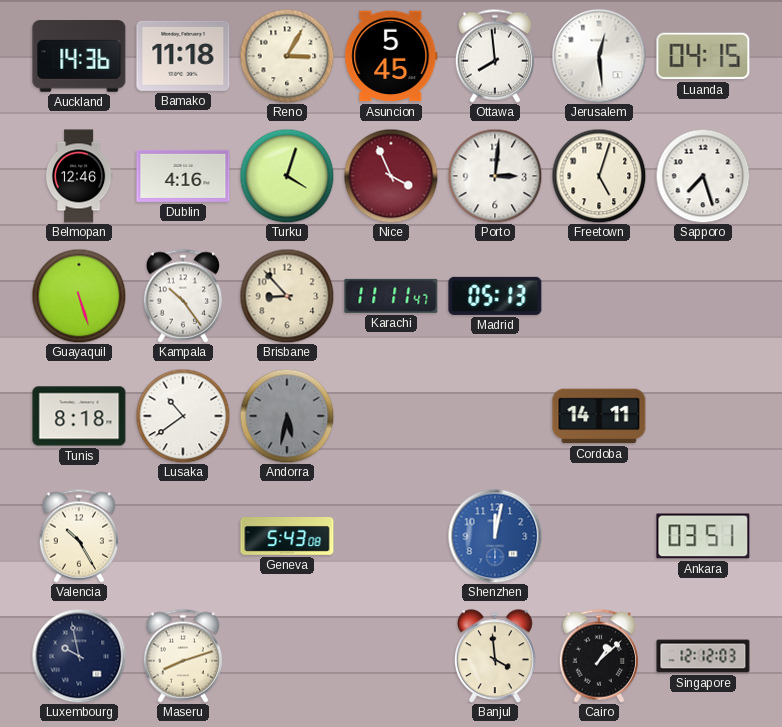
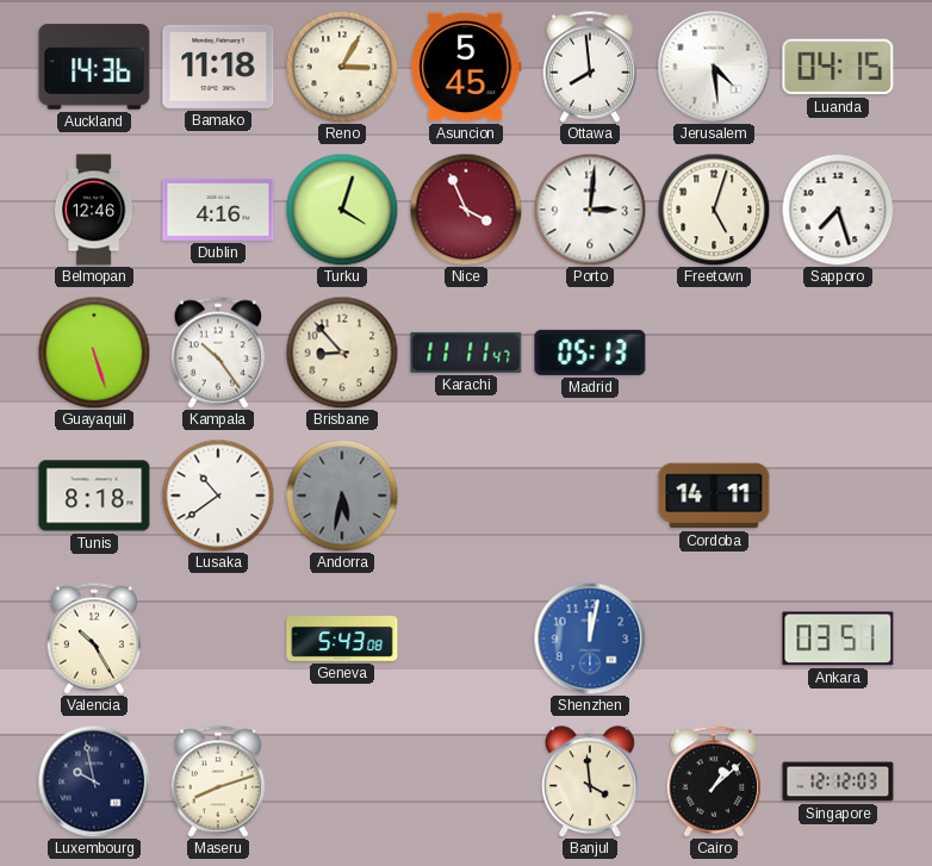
Jerusalem: 12:29 -> 4:29 (714, 67)
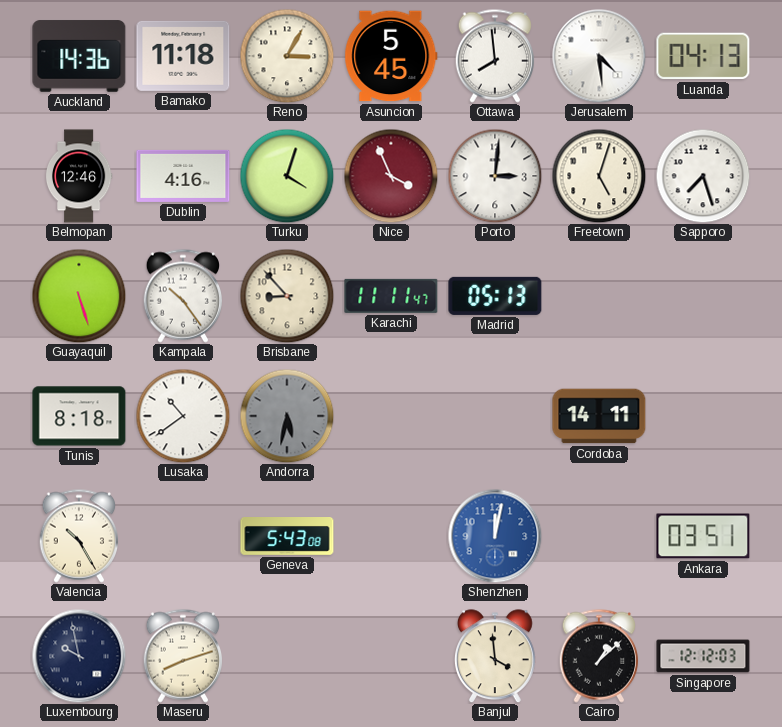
Luanda: 04:15 -> 04:13 (703, 56)
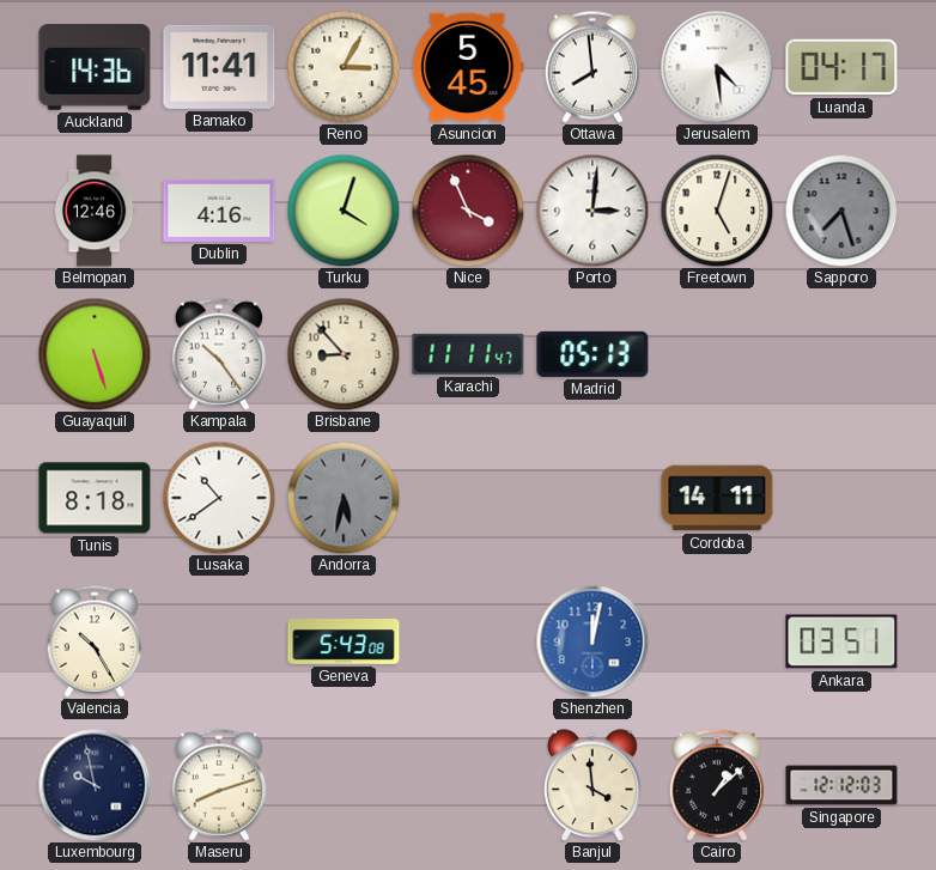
Bamako: 11:18 -> 11:41 (219, 67)
Luanda: 04:13 -> 04:17 (841, 67)
Sapporo dial: white -> grey (841, 211)
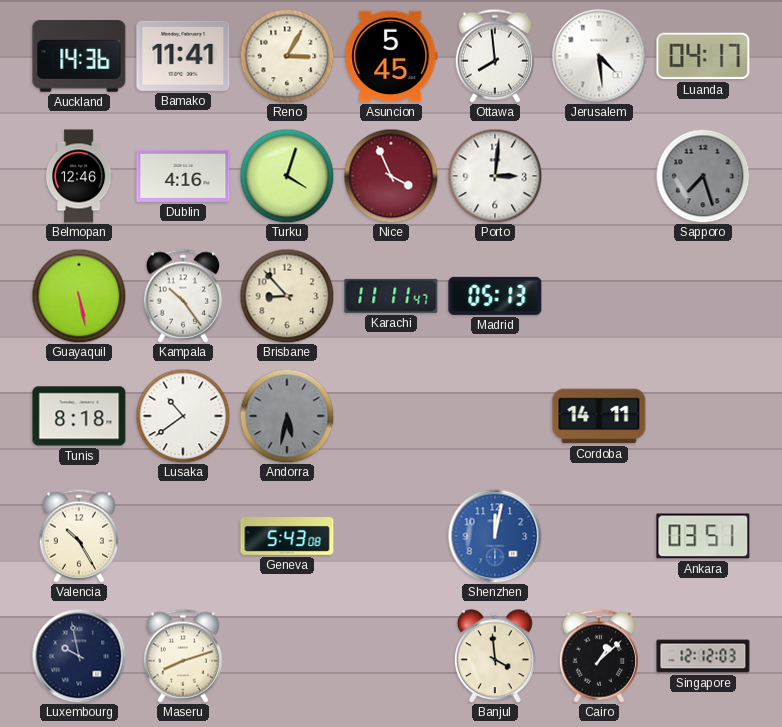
Freetown: 5:03 -> none (717, 211)
Guayaquil: 5:27 -> 5:28 (79, 296)
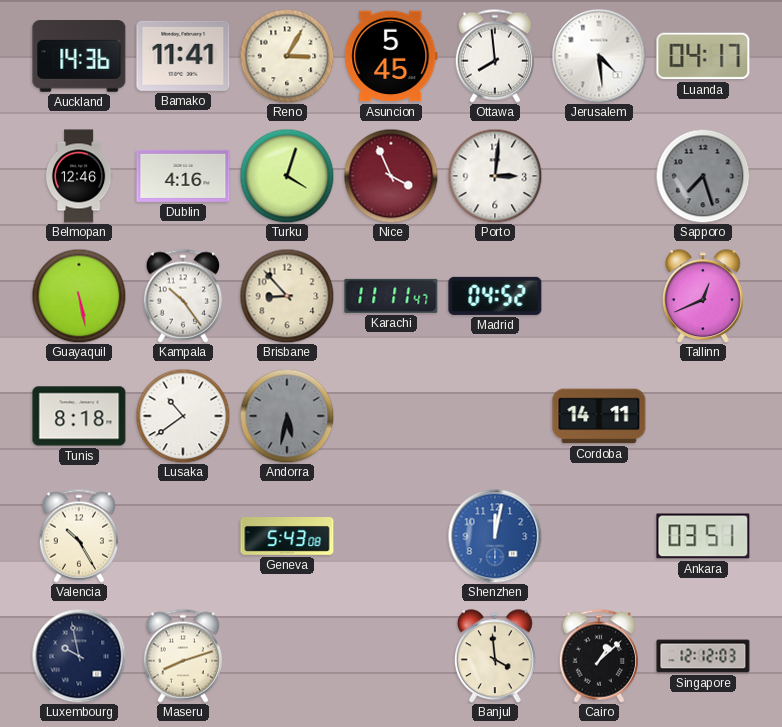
Madrid: 05:13 -> 04:52 (495, 296)
Tallinn: none -> 12:41 (703, 296)
